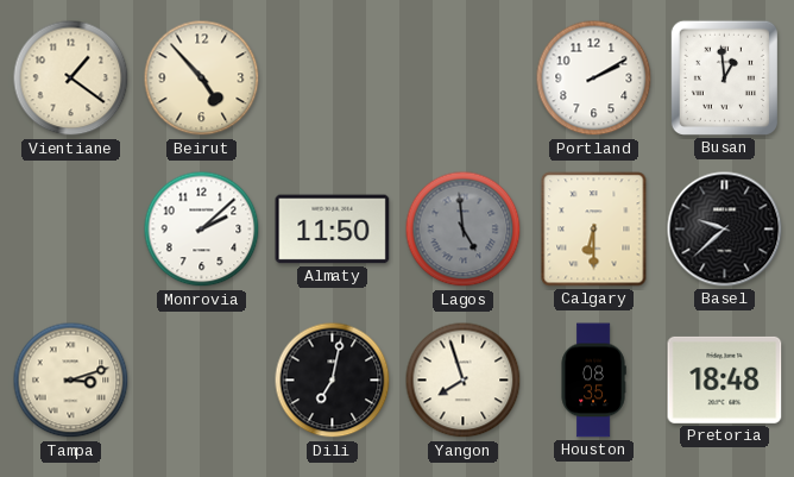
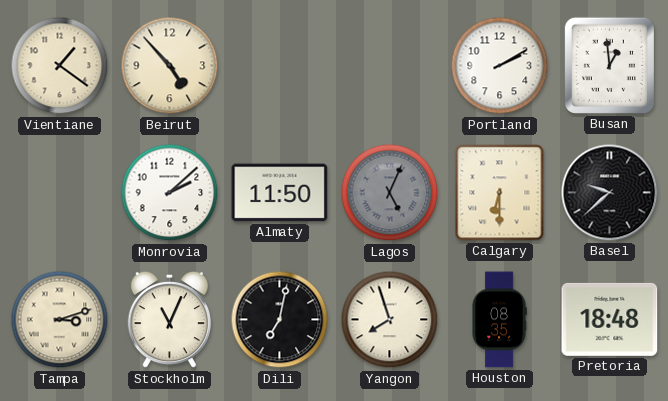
Lagos: 4:59 -> 5:04 (390, 193)
Stockholm: none -> 11:04 (169, 320)
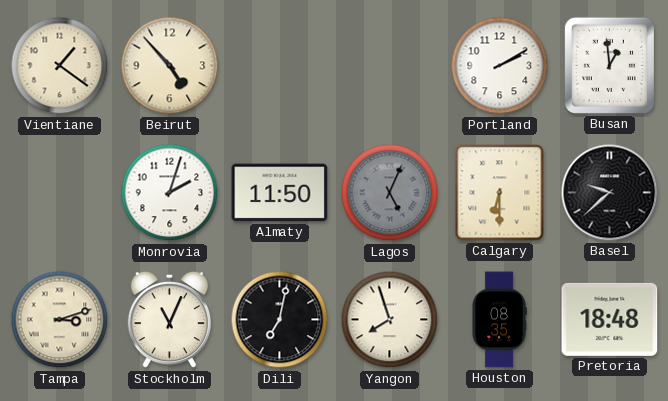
Monrovia: 2:08 -> 2:03 (170, 193)
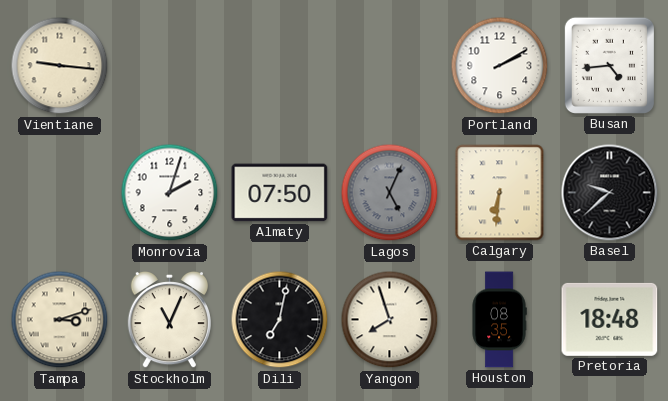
Vientiane: 1:21 -> 9:16 (60, 66)
Beirut: 4:53 -> none (170, 66)
Busan: 12:59 -> 4:44 (609, 65)
Almaty: 11:50 -> 07:50 (280, 193)
Calgary: 6:30 -> 6:31 (500, 193)
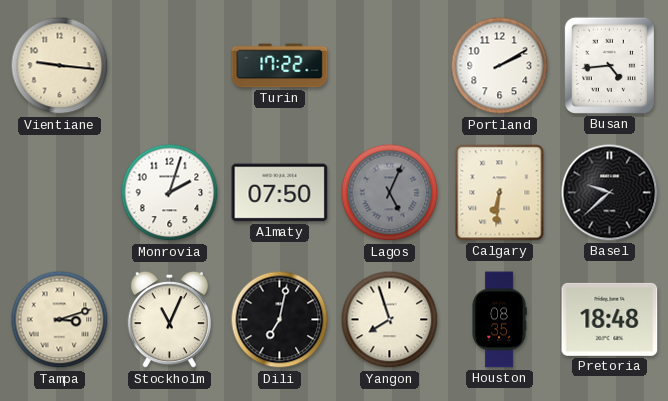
Turin: none -> 17:22 (280, 66)
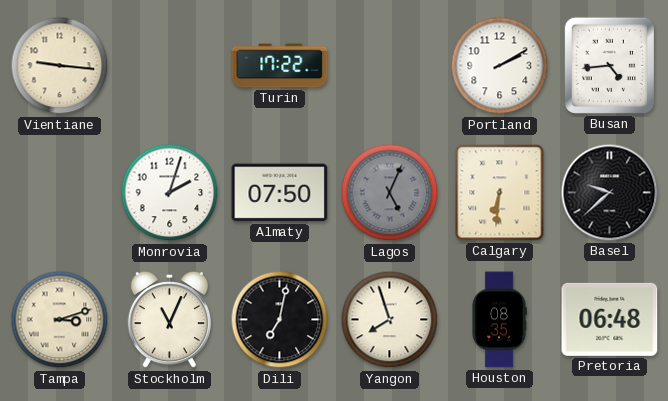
Pretoria: 18:48 -> 06:48 (610, 319)
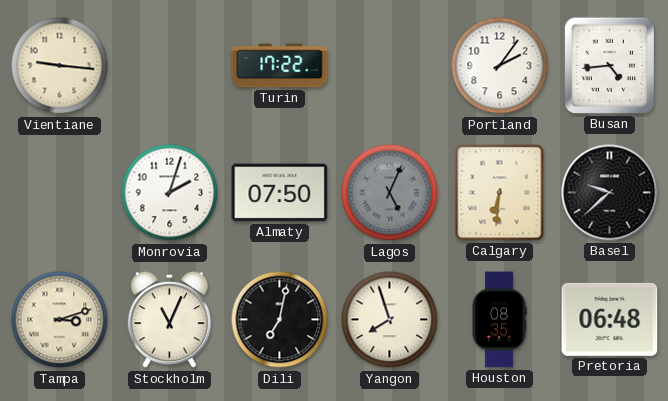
Portland: 2:10 -> 2:06 (500, 66)
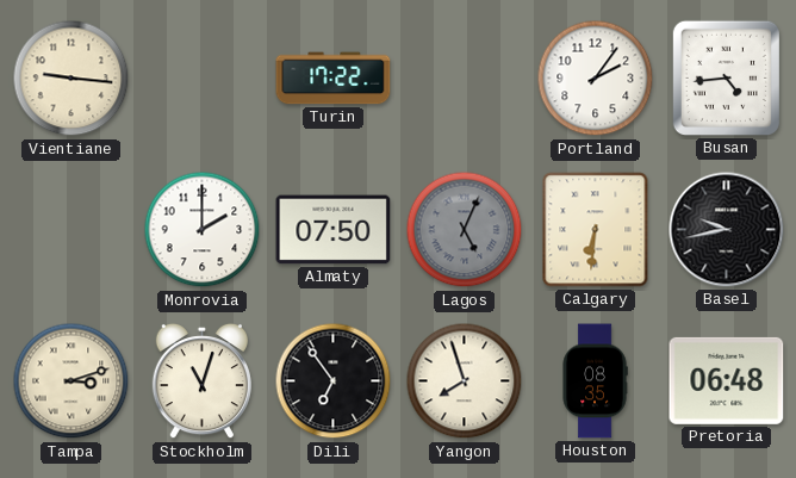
Monrovia: 2:03 -> 2:00 (203, 230)
Basel: 9:38 -> 9:43 (727, 230)
Stockholm: 11:04 -> 11:03 (201, 381)
Dili: 7:02 -> 6:54 (334, 381)
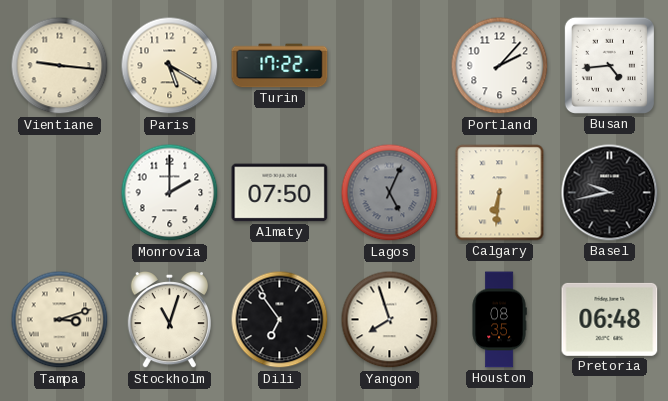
Paris: none -> 5:20 (170, 66)
Portland: 2:06 -> 2:07 (500, 66)
